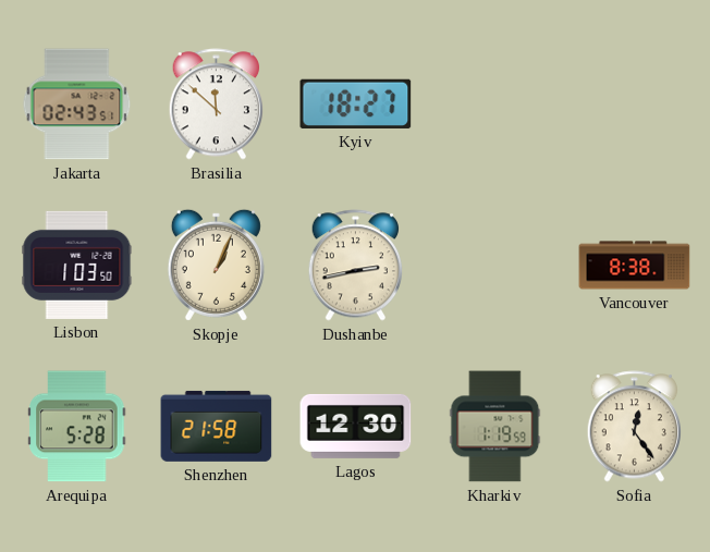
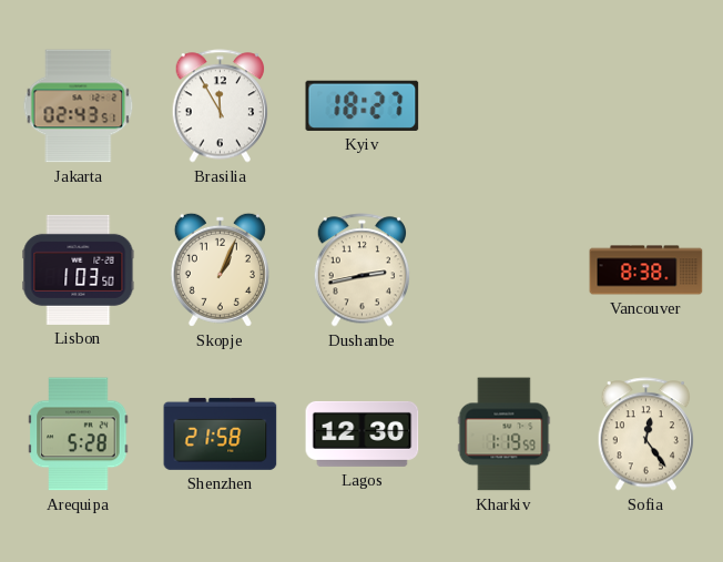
Brasilia: 11:52 -> 11:55 (220, 106)
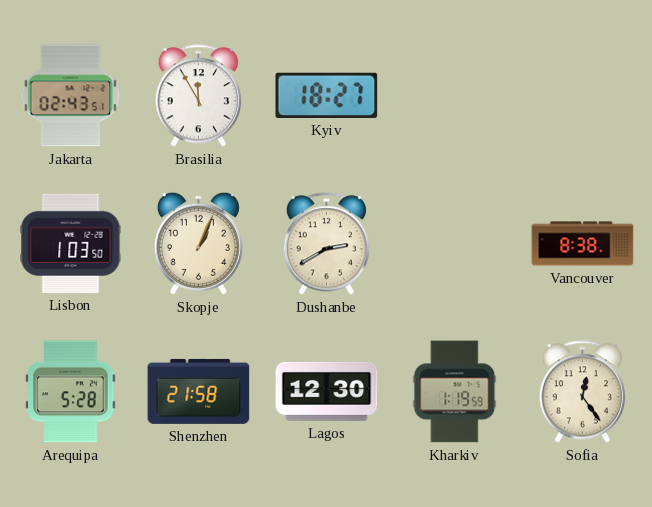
Dushanbe: 2:43 -> 2:40 (326, 244)
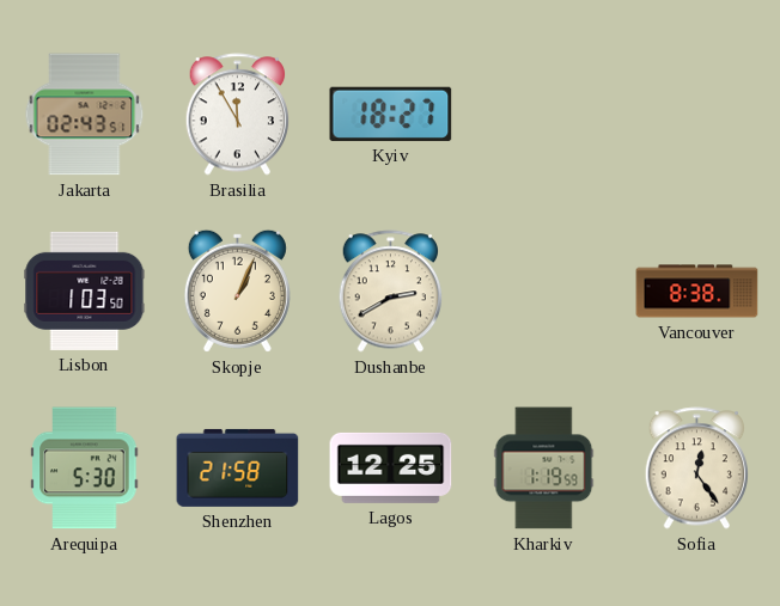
Arequipa: 5:28 -> 5:30 (85, 469)
Lagos: 12:30 -> 12:25 (391, 467)
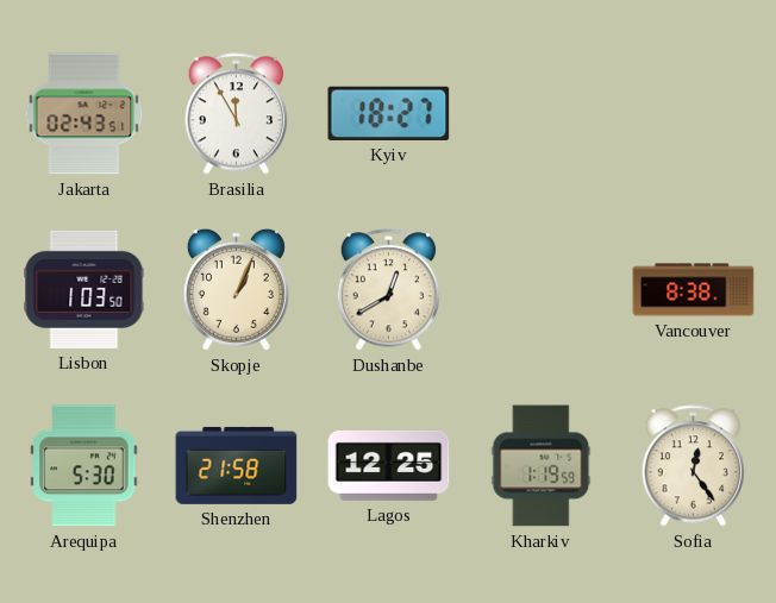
Dushanbe: 2:40 -> 12:40 (388, 290)
